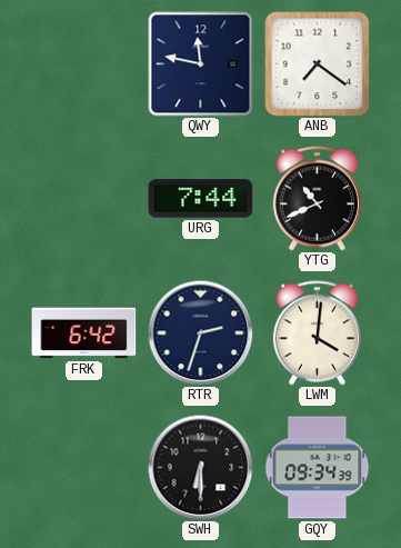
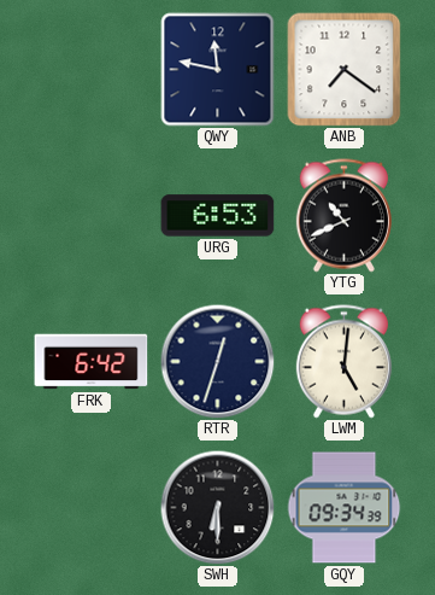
URG: 7:44 -> 6:53 (218, 216)
RTR: 2:33 -> 12:33 (217, 361)
LWM: 4:01 -> 5:01 (343, 362)
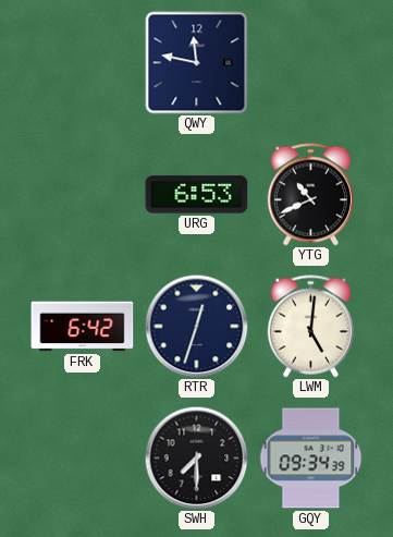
ANB: 7:21 -> none (345, 70)
SWH: 6:30 -> 7:30 (196, 457)
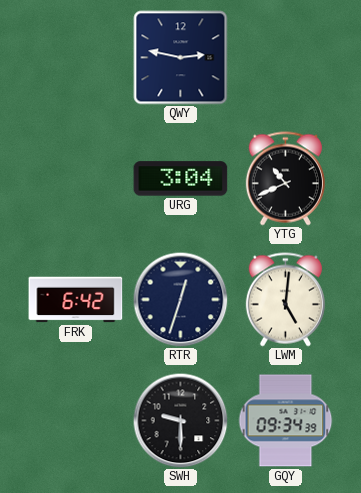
QWY: 11:47 -> 2:47 (181, 58)
URG: 6:53 -> 3:04 (181, 179)
SWH: 7:30 -> 9:30 (180, 420)
